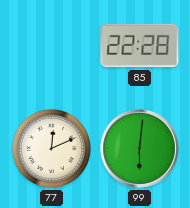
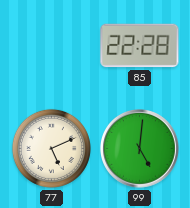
77: 12:11 -> 5:11 (51, 148)
99: 6:01 -> 5:01 (140, 149)
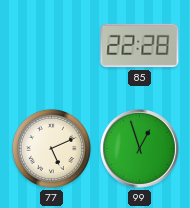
99: 5:01 -> 12:57 (140, 149)
